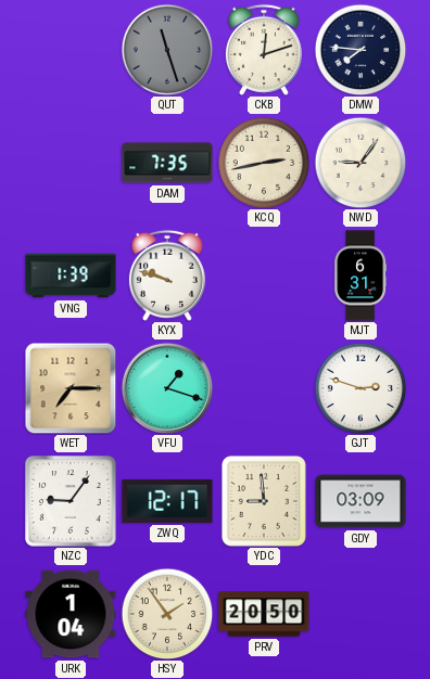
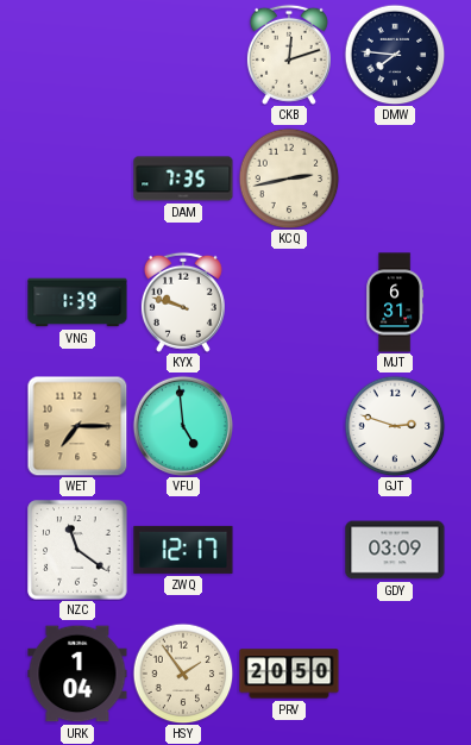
QUT: 11:27 -> none (167, 50)
NWD: 9:06 -> none (361, 163)
VFU: 1:18 -> 4:59 (183, 426)
NZC: 9:06 -> 11:21 (77, 550)
YDC: 8:59 -> none (264, 501)
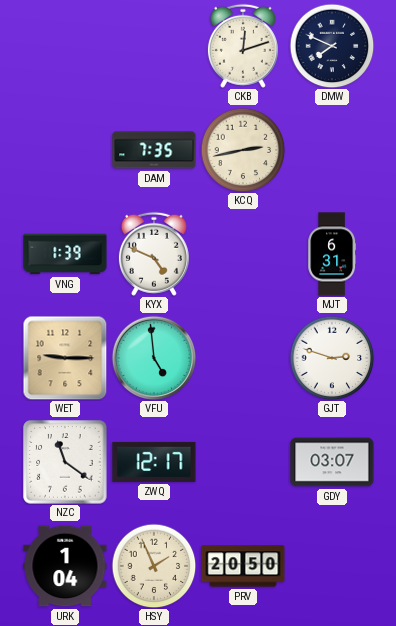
DMW: 7:46 -> 7:49 (332, 46)
KYX: 9:48 -> 4:49 (154, 254)
WET: 7:15 -> 9:15 (65, 358)
GDY: 03:09 -> 03:07 (332, 462)
HSY: 1:54 -> 1:56 (154, 566)
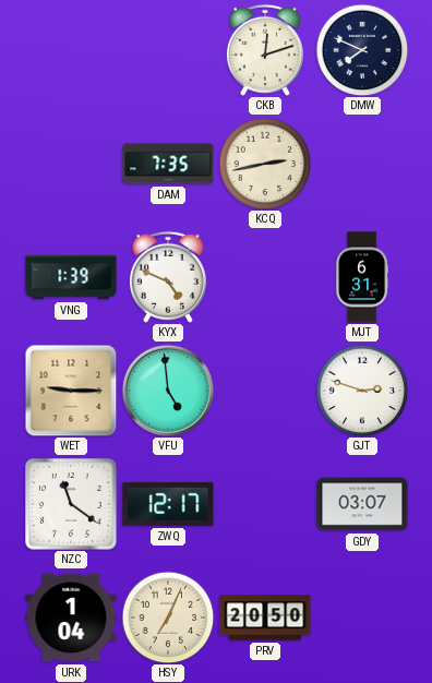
HSY: 1:56 -> 7:04 (168, 618)
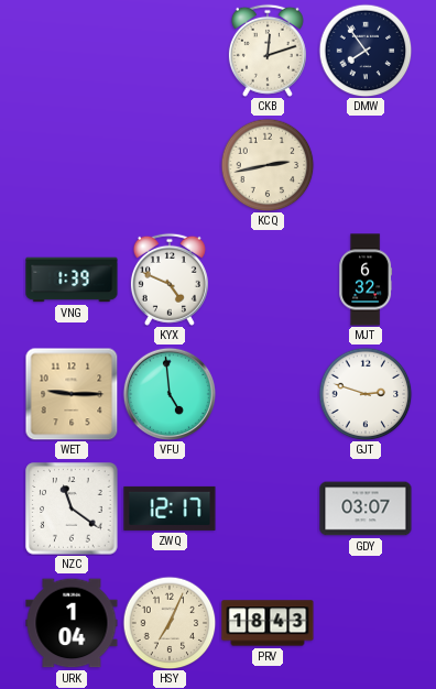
DMW: 7:49 -> 7:54 (366, 51)
DAM: 7:35 -> none (168, 164)
MJT: 6:31 -> 6:32 (366, 280)
PRV: 20:50 -> 18:43 (268, 623)
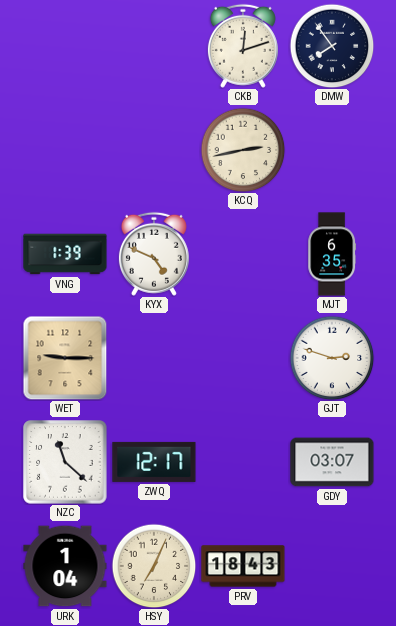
MJT: 6:32 -> 6:35 (332, 254)
VFU: 4:59 -> none (170, 394)
NZC: 11:21 -> 11:22 (65, 462)
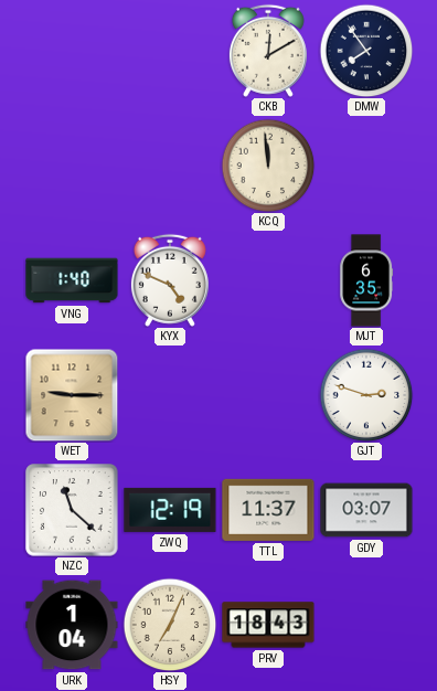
CKB: 12:12 -> 12:10 (268, 51)
KCQ: 2:43 -> 11:59 (268, 166)
VNG: 1:39 -> 1:40 (72, 280)
ZWQ: 12:17 -> 12:19 (170, 510)
TTL: none -> 11:37 (268, 510)
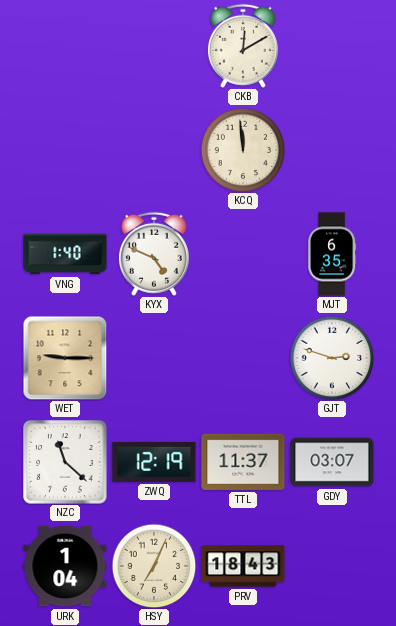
DMW: 7:54 -> none (366, 51)
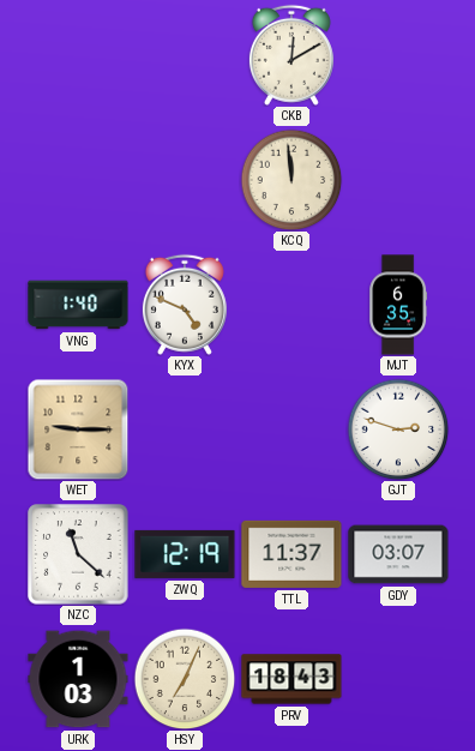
URK: 1:04 -> 1:03 (78, 679)
